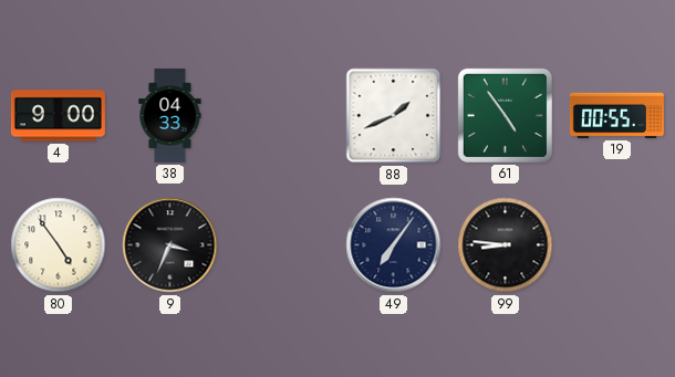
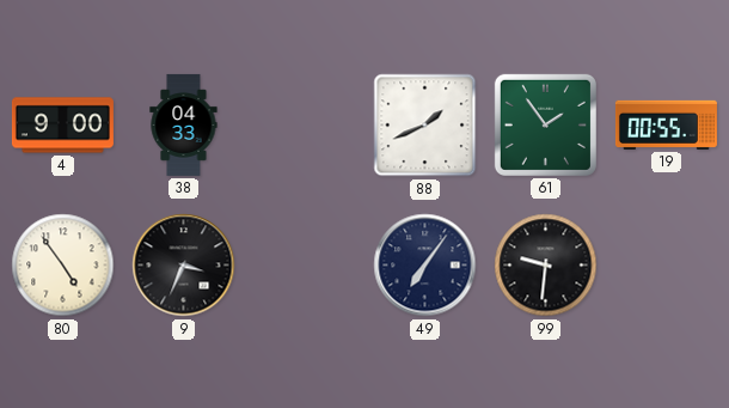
61: 4:54 -> 1:54 (545, 124)
99: 8:46 -> 9:31 (546, 266)
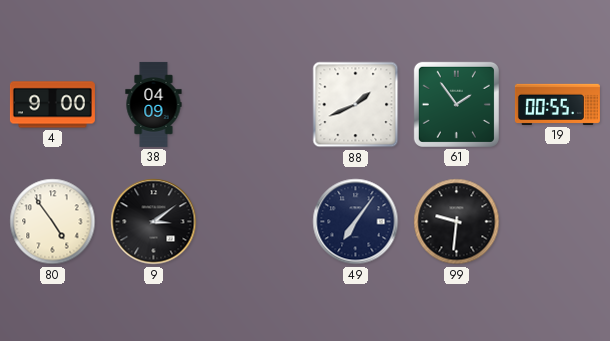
38: 04:33 -> 04:09 (154, 104)
9: 3:34 -> 3:09 (154, 222)
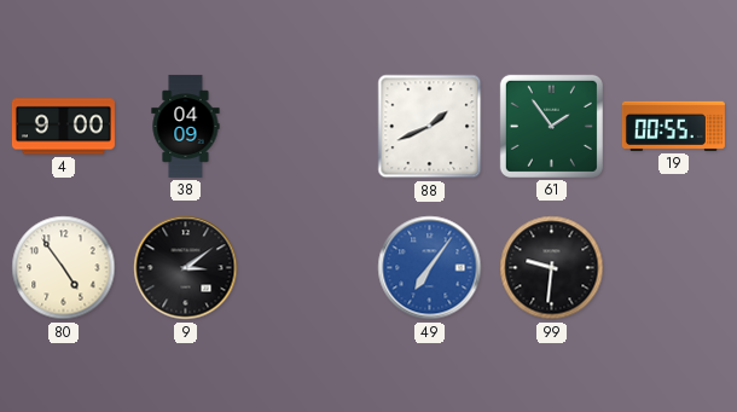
49 dial: navy -> blue (430, 268)
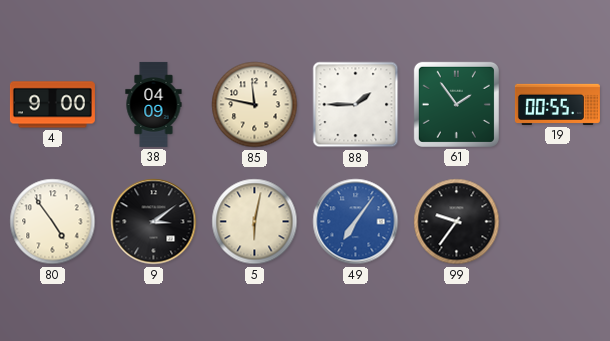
85: none -> 11:47 (255, 105)
88: 1:41 -> 1:45 (356, 105)
5: none -> 6:02 (255, 222)
99: 9:31 -> 9:36 (457, 222)
